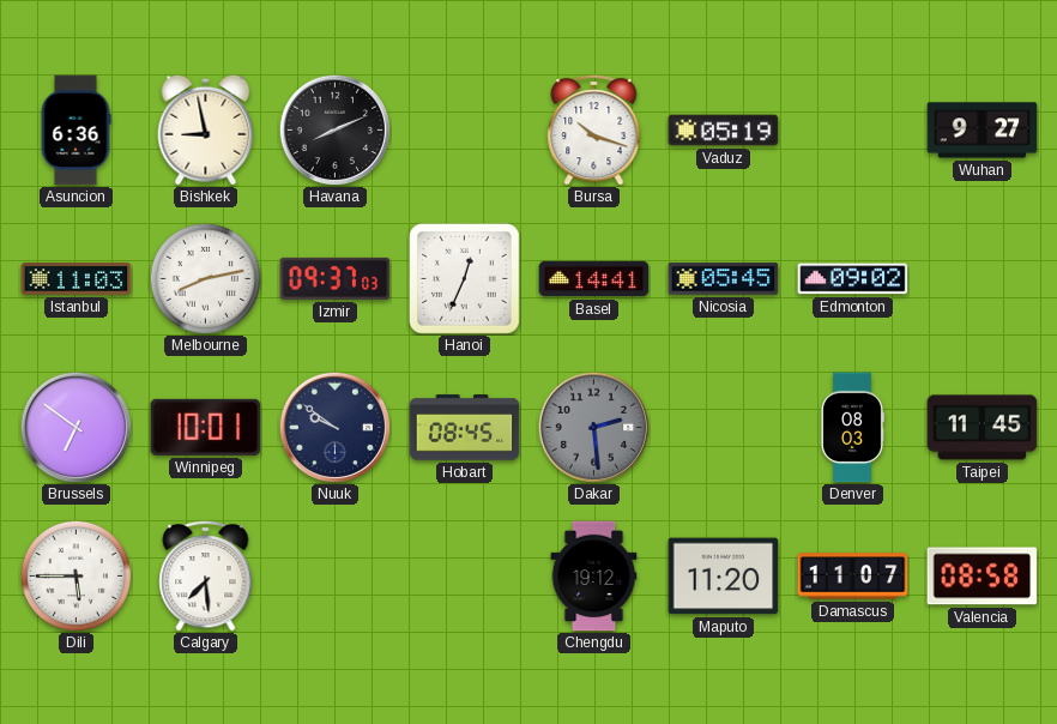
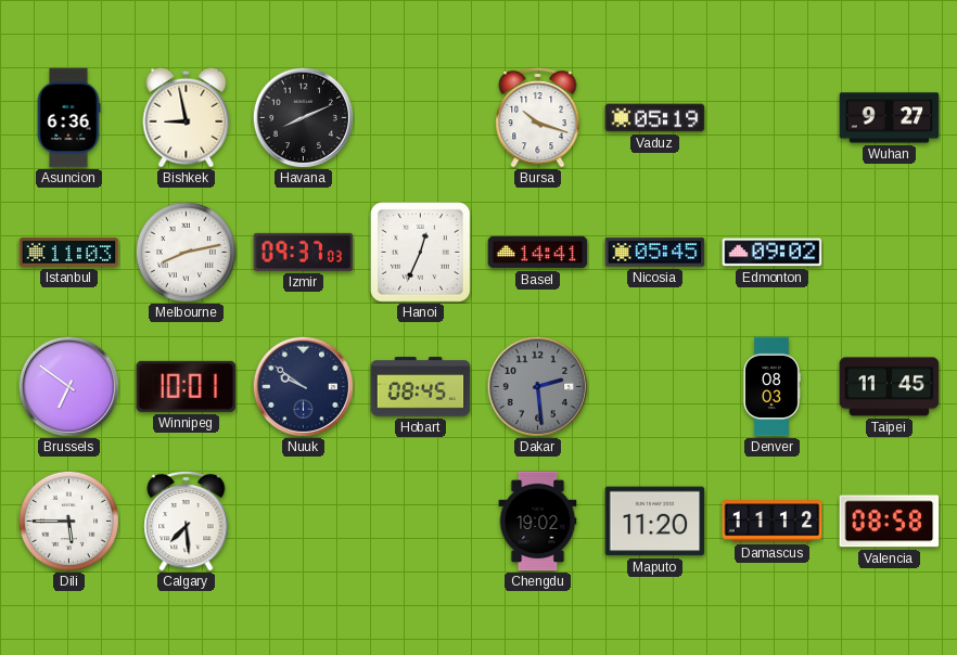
Chengdu: 19:12 -> 19:02 (538, 522)
Damascus: 11:07 -> 11:12 (773, 522)
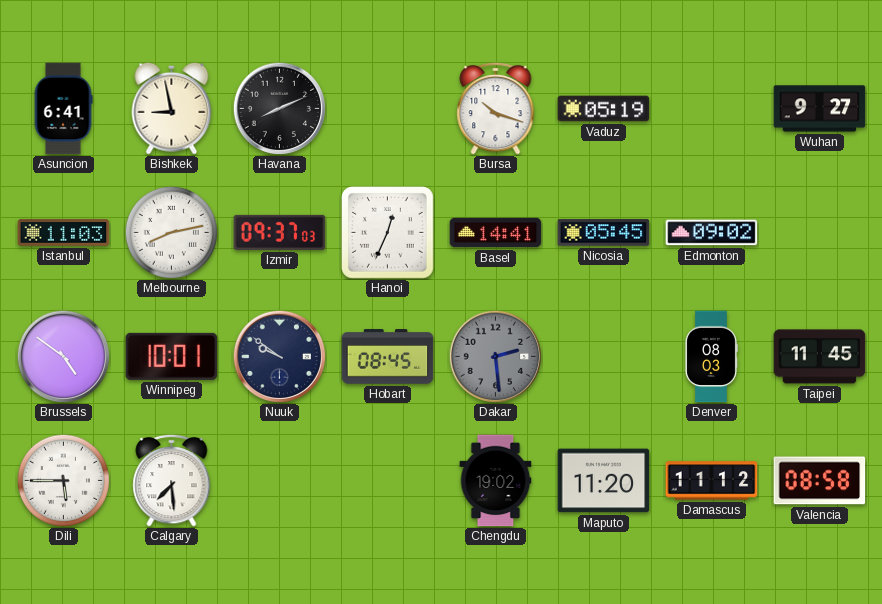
Asuncion: 6:36 -> 6:41 (63, 109)
Brussels: 6:51 -> 4:51 (63, 356)
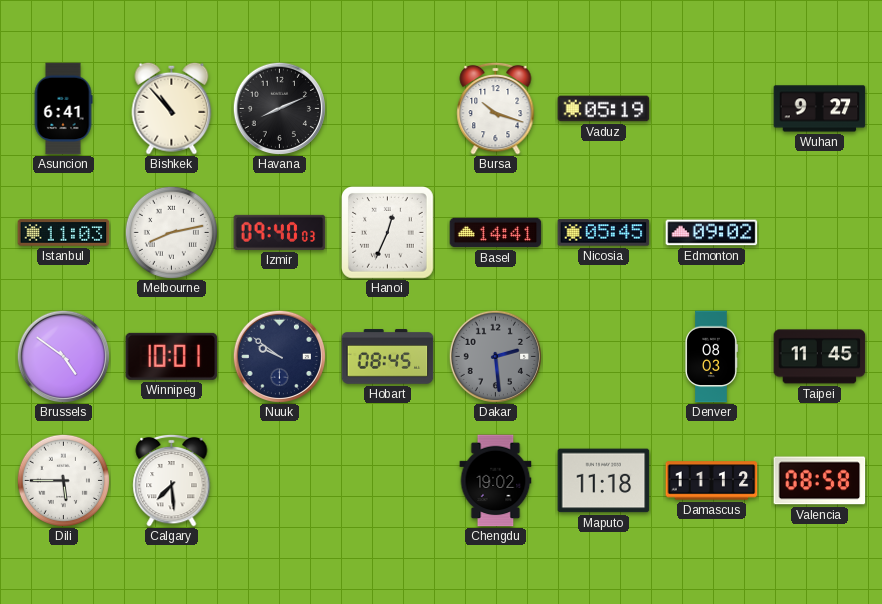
Bishkek: 8:58 -> 10:53 (172, 108)
Izmir: 09:37 -> 09:40 (280, 232)
Maputo: 11:20 -> 11:18 (604, 481)
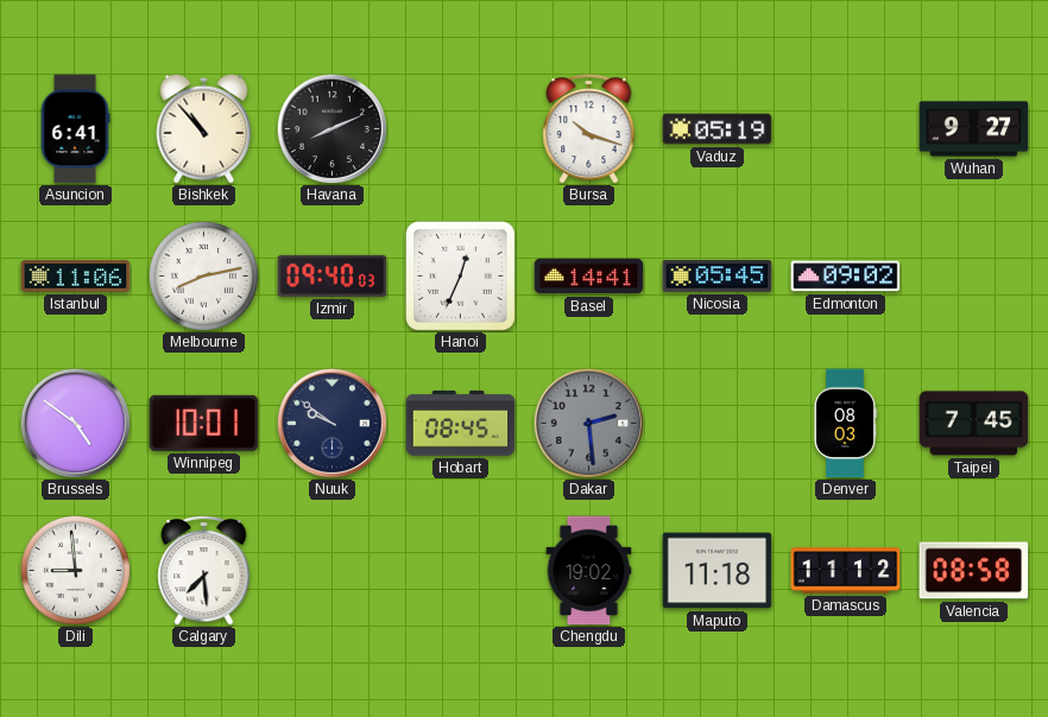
Istanbul: 11:03 -> 11:06 (76, 277)
Taipei: 11:45 -> 7:45 (974, 424)
Dili: 5:45 -> 8:59 (75, 570)
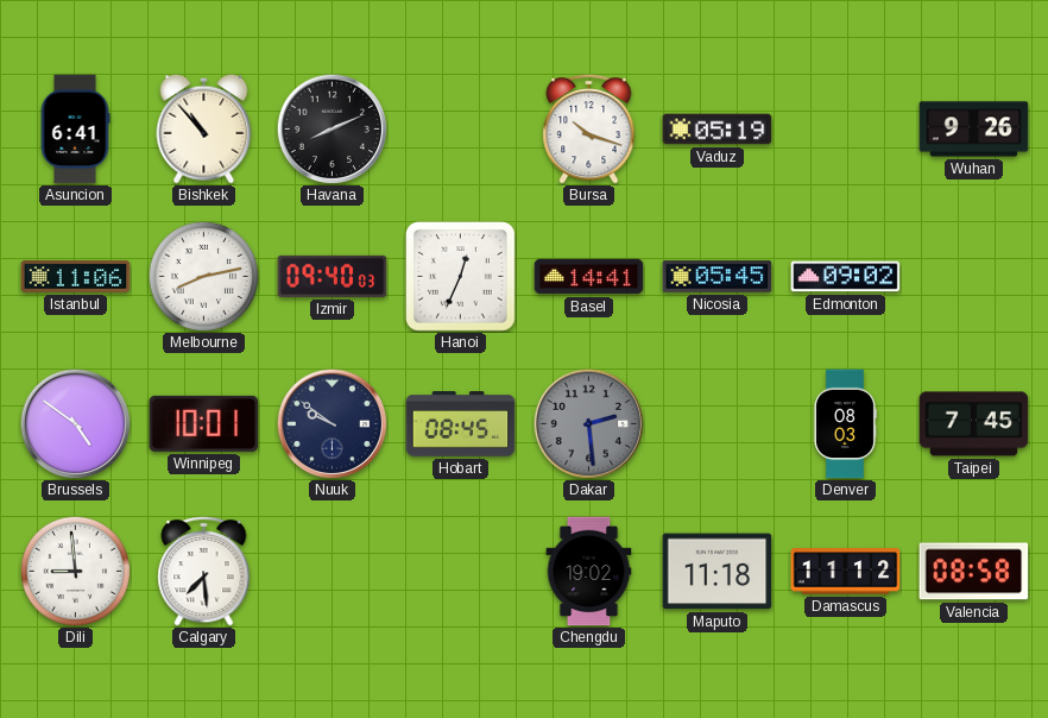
Wuhan: 9:27 -> 9:26 (974, 130)
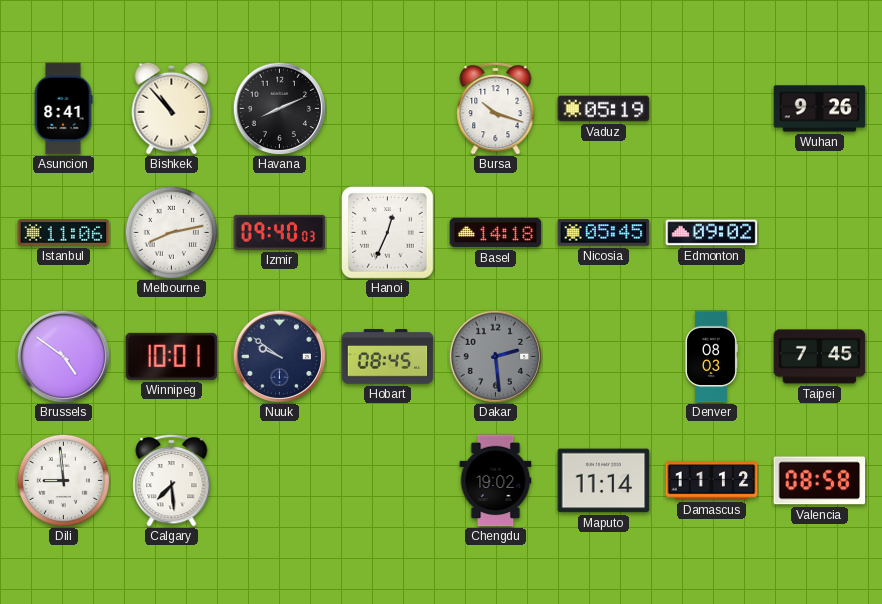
Asuncion: 6:41 -> 8:41 (63, 109)
Basel: 14:41 -> 14:18 (496, 233)
Maputo: 11:18 -> 11:14 (604, 481)
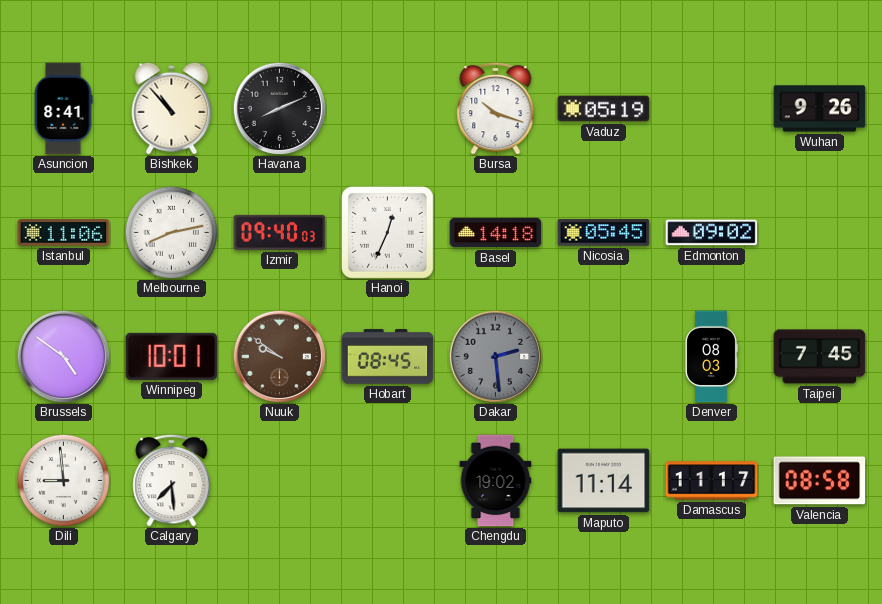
Nuuk dial: navy -> brown (279, 356)
Damascus: 11:12 -> 11:17 (712, 481)
